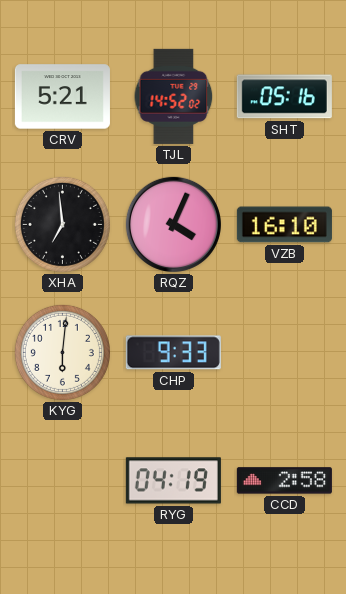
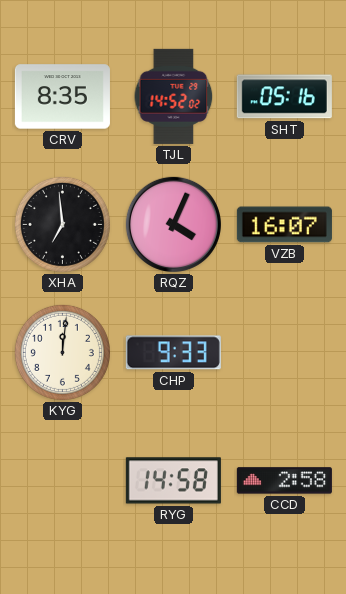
CRV: 5:21 -> 8:35 (62, 97)
VZB: 16:10 -> 16:07 (284, 225)
KYG: 6:01 -> 12:01 (62, 352)
RYG: 04:19 -> 14:58 (173, 481)
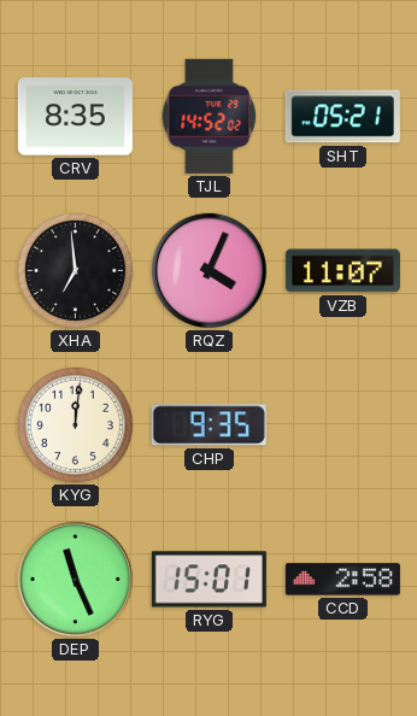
SHT: 05:16 -> 05:21 (342, 117)
VZB: 16:07 -> 11:07 (342, 271)
CHP: 9:33 -> 9:35 (208, 426)
DEP: none -> 11:26 (75, 579)
RYG: 14:58 -> 15:01 (208, 580)
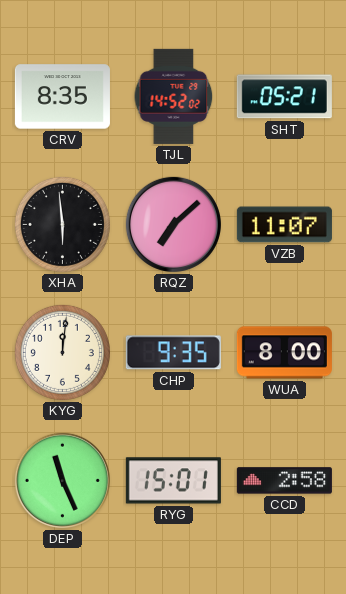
XHA: 6:59 -> 5:59 (62, 224)
RQZ: 4:04 -> 7:08 (173, 224)
WUA: none -> 8:00 (284, 353)
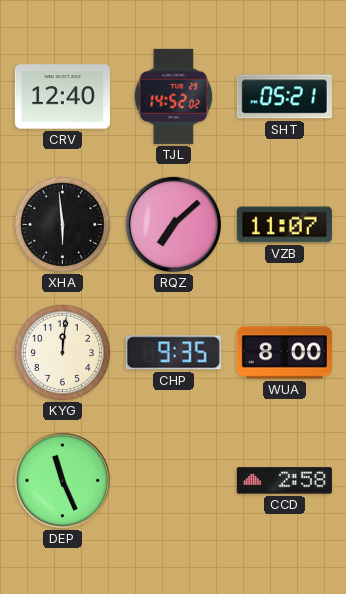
CRV: 8:35 -> 12:40 (62, 97)
RYG: 15:01 -> none (173, 481)
